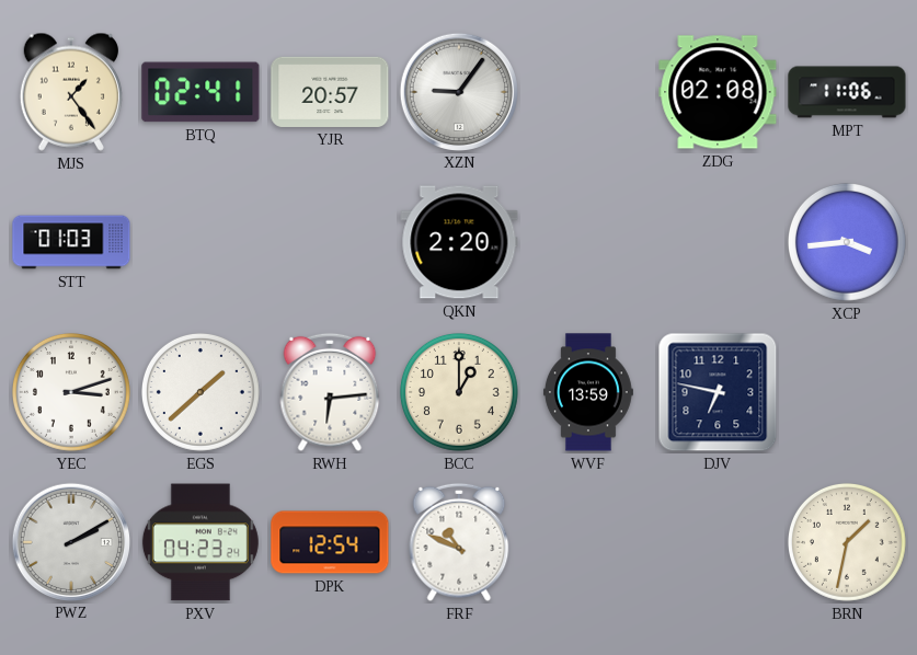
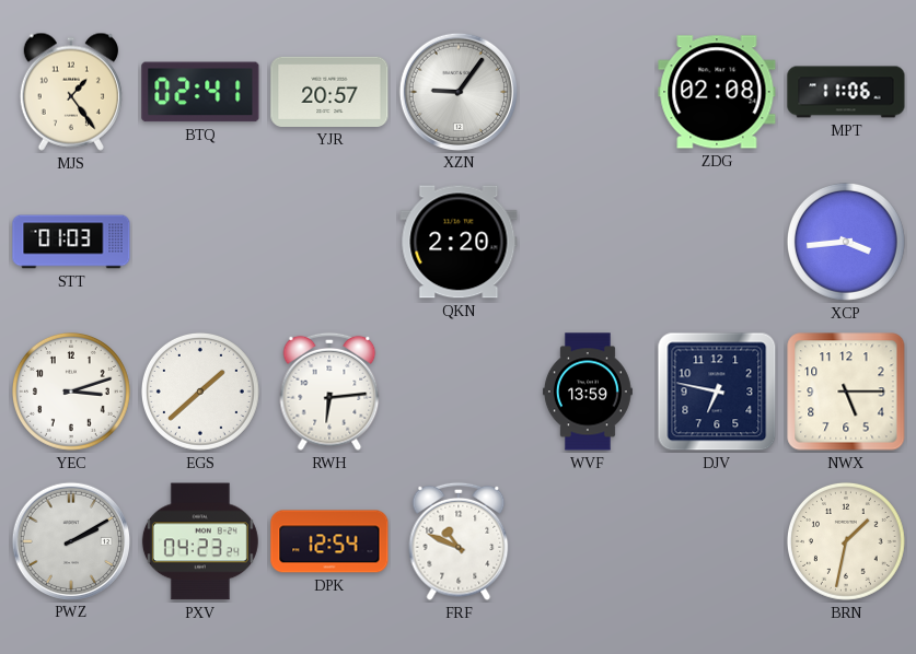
BCC: 1:00 -> none (459, 392)
NWX: none -> 5:15 (846, 392)
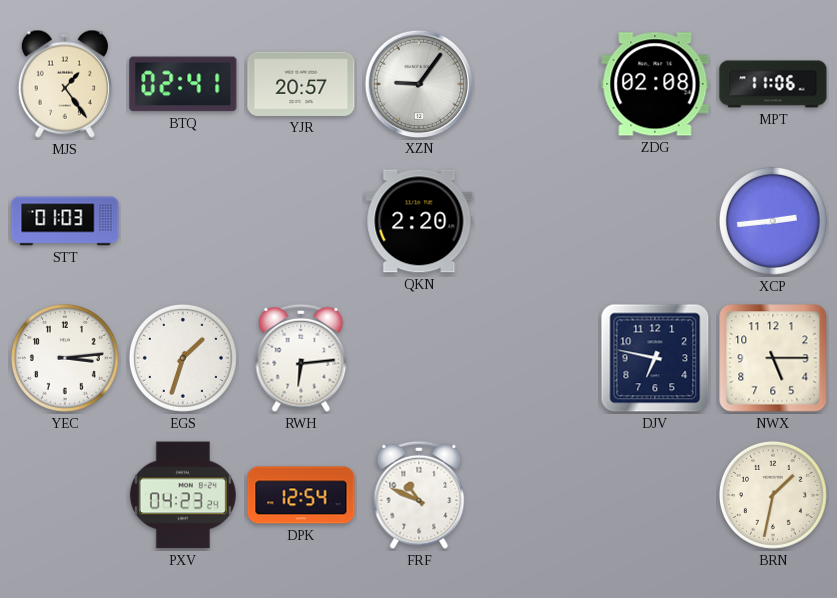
XCP: 3:44 -> 2:44 (773, 221)
YEC: 3:12 -> 3:14 (65, 358)
EGS: 1:38 -> 1:33 (183, 358)
WVF: 13:59 -> none (588, 392)
PWZ: 2:10 -> none (70, 540)
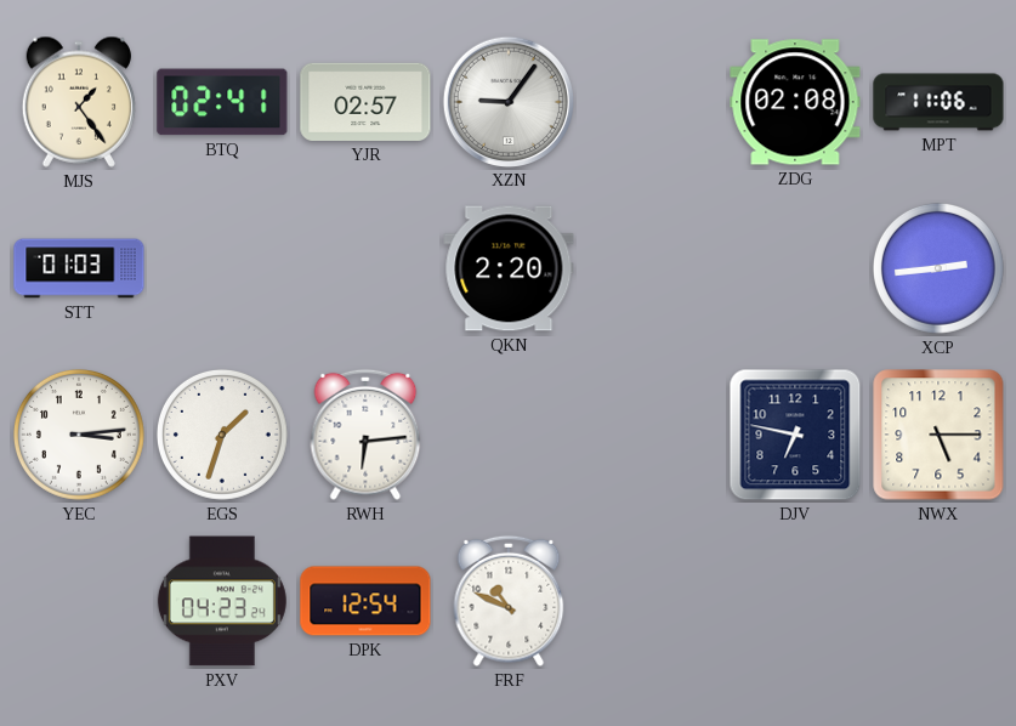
YJR: 20:57 -> 02:57 (365, 102)
BRN: 1:32 -> none (773, 495)
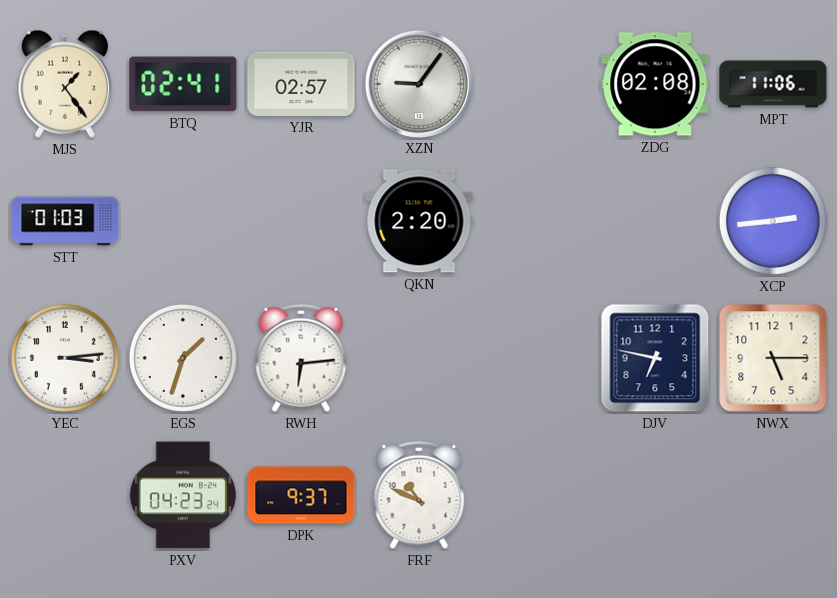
DPK: 12:54 -> 9:37 (301, 495)
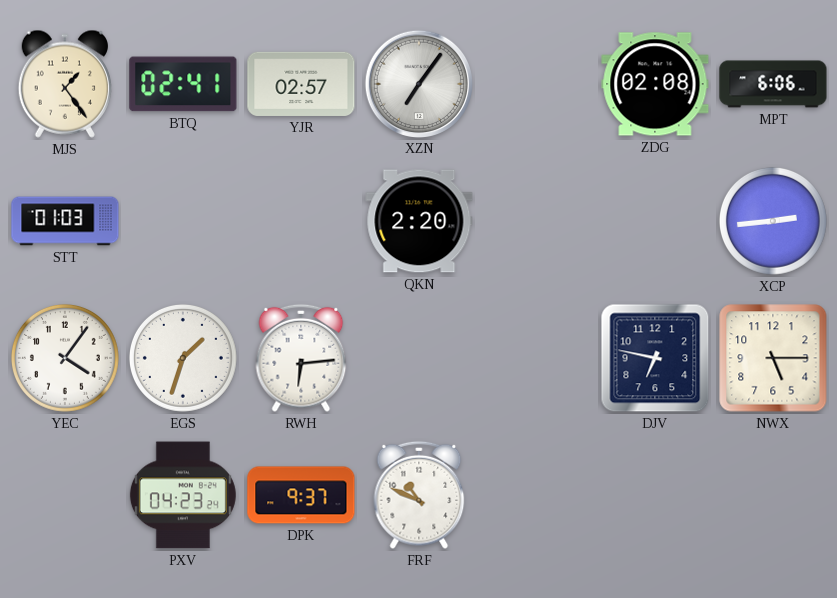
XZN: 9:06 -> 7:06 (418, 83)
MPT: 11:06 -> 6:06 (773, 84)
YEC: 3:14 -> 4:06 (65, 358)
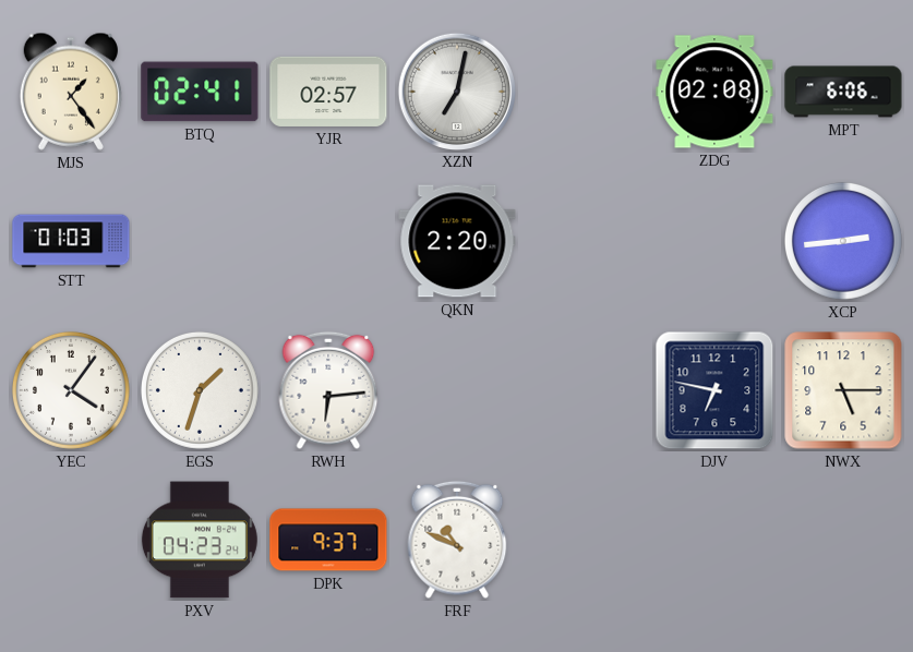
XZN: 7:06 -> 7:02 (456, 90)
